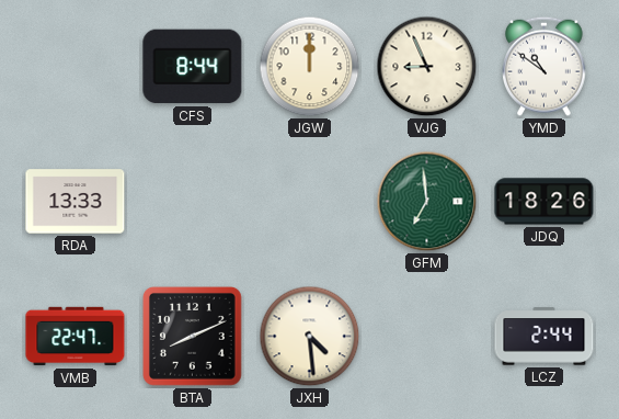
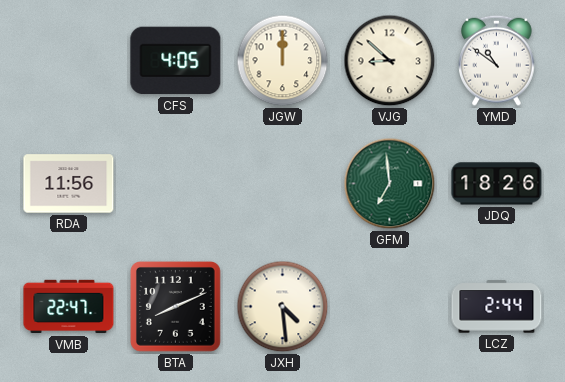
CFS: 8:44 -> 4:05 (176, 61)
VJG: 8:56 -> 8:52 (390, 61)
RDA: 13:33 -> 11:56 (69, 184)
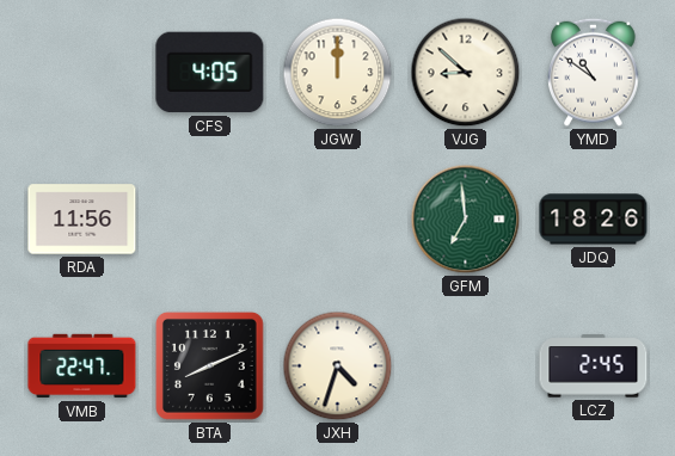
JXH: 4:29 -> 4:33 (338, 366)
LCZ: 2:44 -> 2:45 (594, 366)
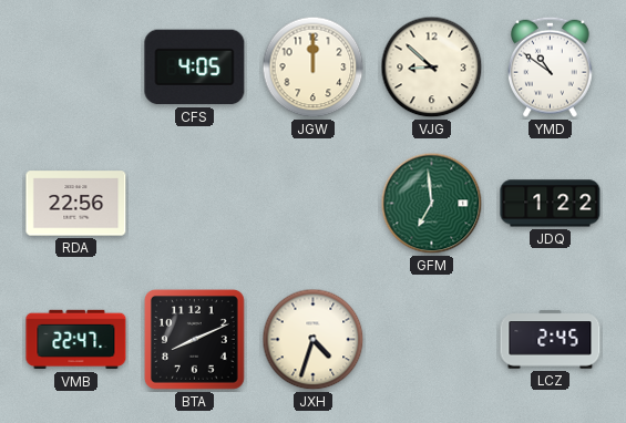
RDA: 11:56 -> 22:56 (76, 204)
JDQ: 18:26 -> 1:22 (551, 204)
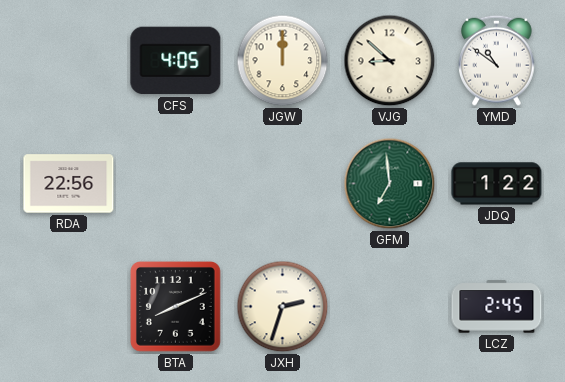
VMB: 22:47 -> none (76, 340)
JXH: 4:33 -> 2:33 (283, 307)
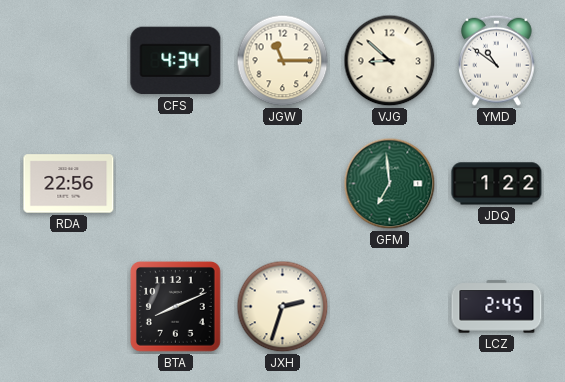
CFS: 4:05 -> 4:34 (176, 61)
JGW: 12:00 -> 11:15 (283, 61)
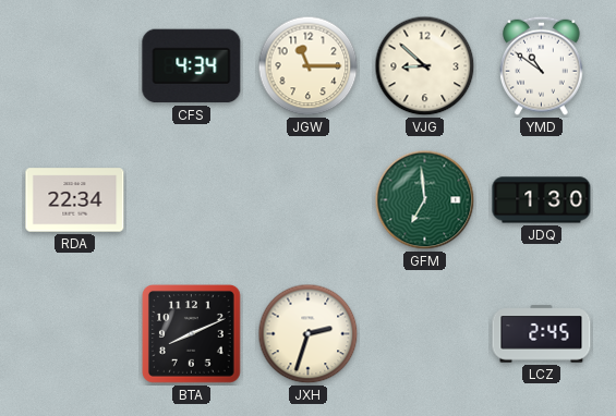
RDA: 22:56 -> 22:34 (75, 200)
JDQ: 1:22 -> 1:30 (542, 200)
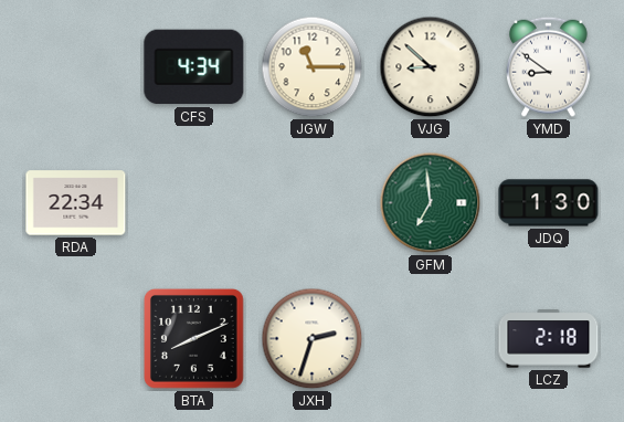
YMD: 10:51 -> 8:51 (549, 66)
LCZ: 2:45 -> 2:18 (549, 339)
